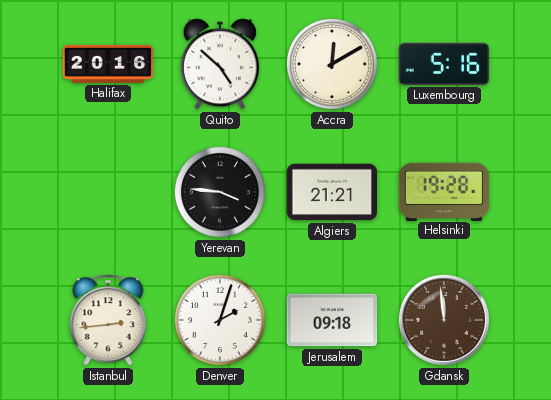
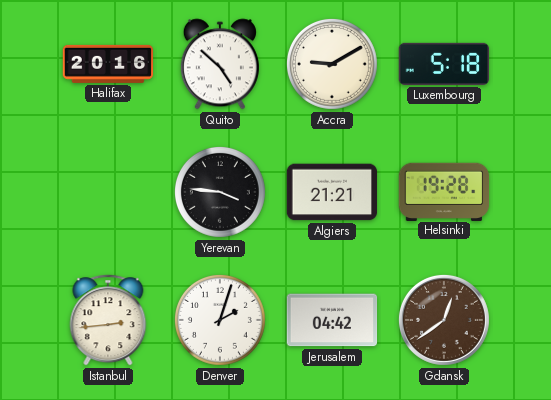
Accra: 12:10 -> 9:10 (332, 64)
Luxembourg: 5:16 -> 5:18 (444, 64)
Jerusalem: 09:18 -> 04:42 (332, 320)
Gdansk: 11:59 -> 12:39 (444, 320)
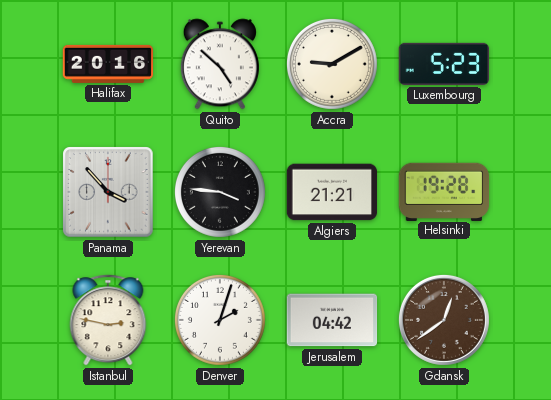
Luxembourg: 5:18 -> 5:23 (444, 64)
Panama: none -> 3:53 (108, 192)
Istanbul: 2:44 -> 2:47 (108, 320)
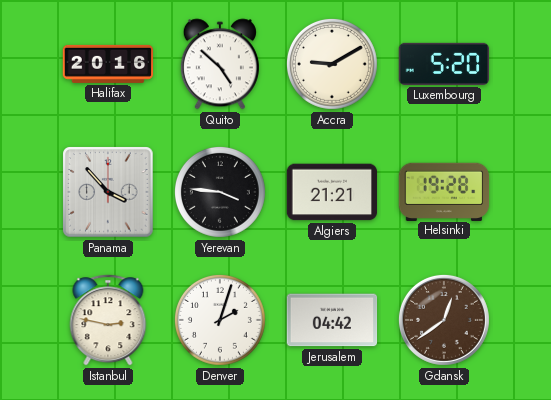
Luxembourg: 5:23 -> 5:20 (444, 64)
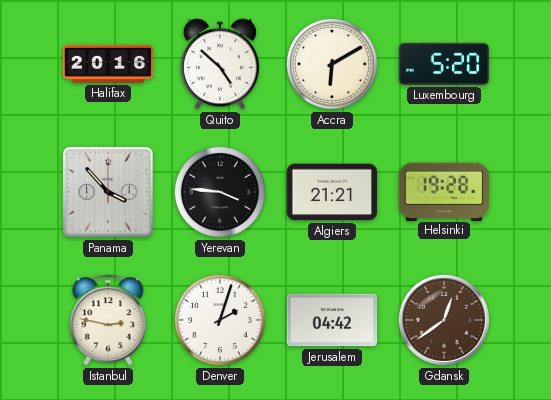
Accra: 9:10 -> 6:10 (332, 64)
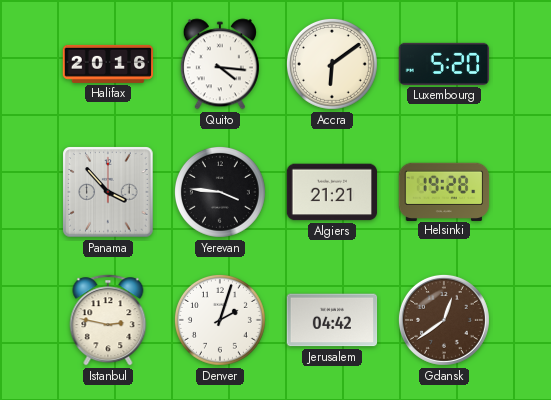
Quito: 4:52 -> 4:16 (220, 64)
Accra: 6:10 -> 6:09 (332, 64)
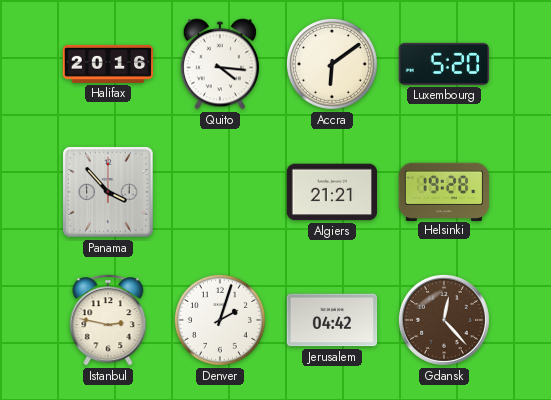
Yerevan: 3:46 -> none (220, 192)
Gdansk: 12:39 -> 12:23 (444, 320)
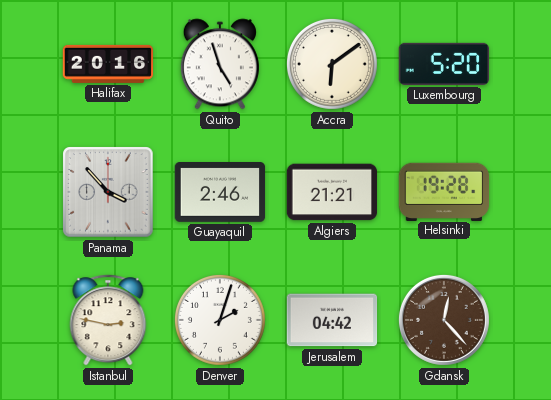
Quito: 4:16 -> 4:57 (220, 64)
Guayaquil: none -> 2:46 (220, 193)
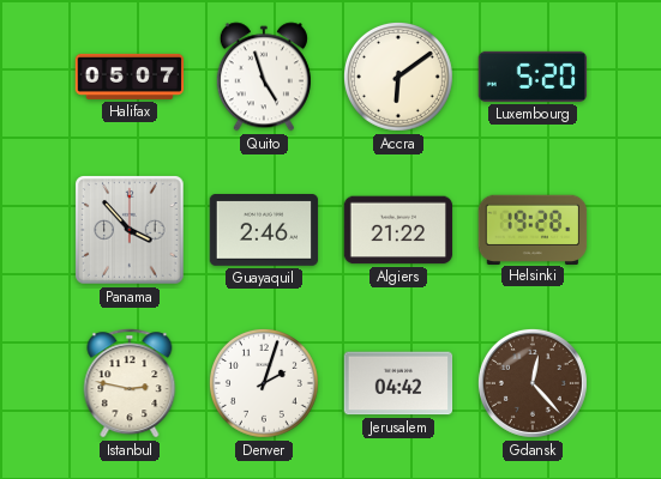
Halifax: 20:16 -> 05:07 (130, 77)
Algiers: 21:21 -> 21:22 (398, 230)
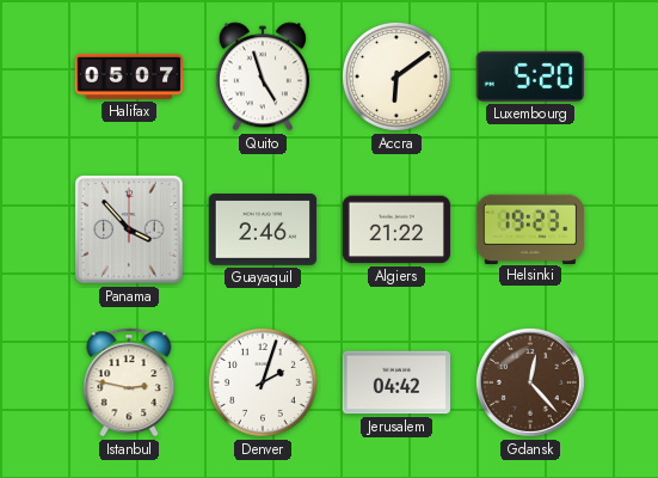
Helsinki: 19:28 -> 19:23 (530, 228)
